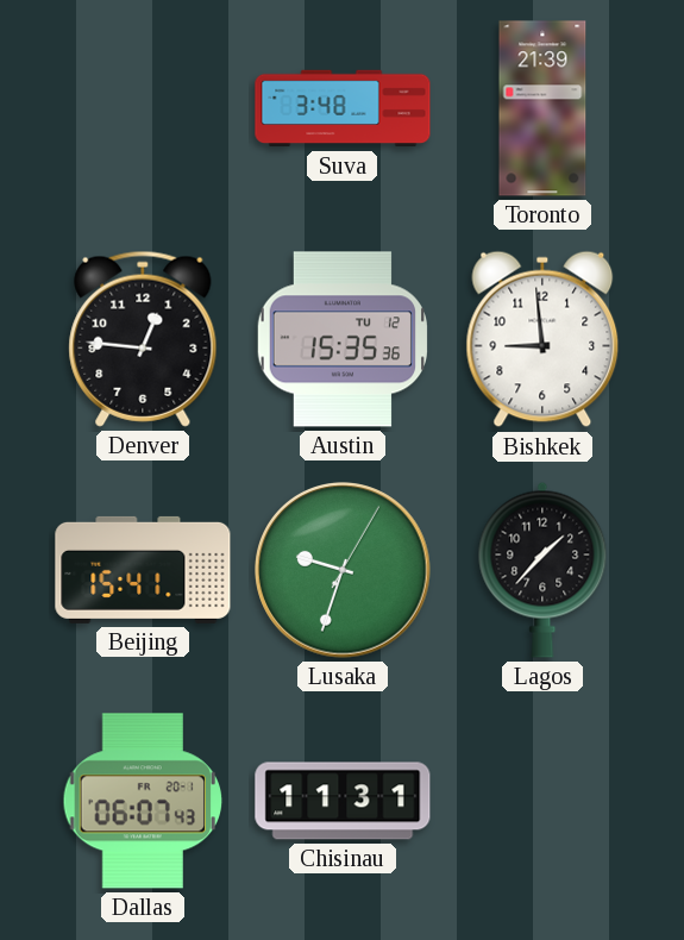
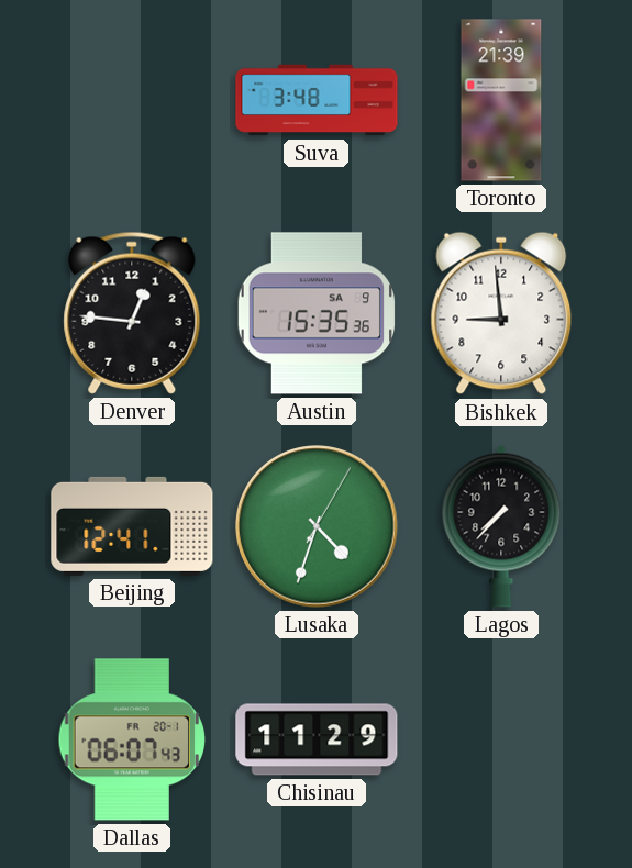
Austin date: TU 12 -> SA 9 (317, 313)
Beijing: 15:41 -> 12:41 (132, 526)
Lusaka: 9:33 -> 4:33 (317, 526)
Lagos: 1:37 -> 7:37 (501, 526)
Chisinau: 11:31 -> 11:29 (317, 739)
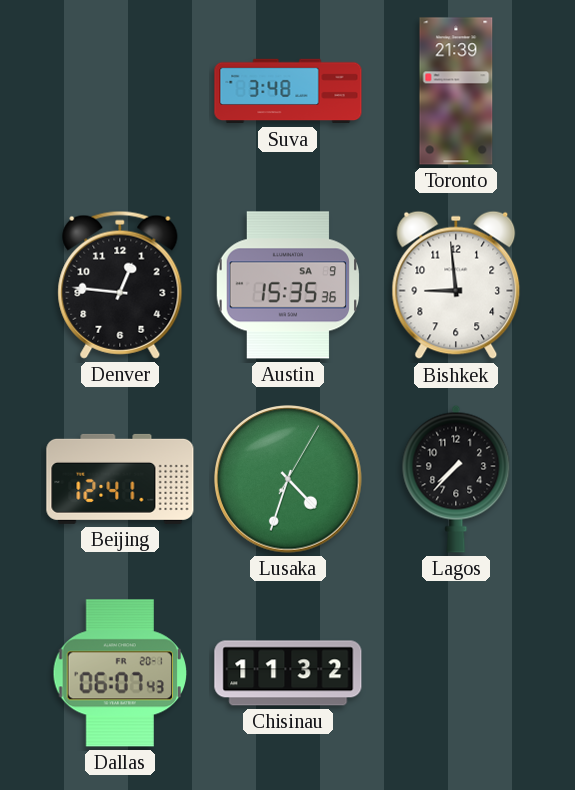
Chisinau: 11:29 -> 11:32 (288, 673)
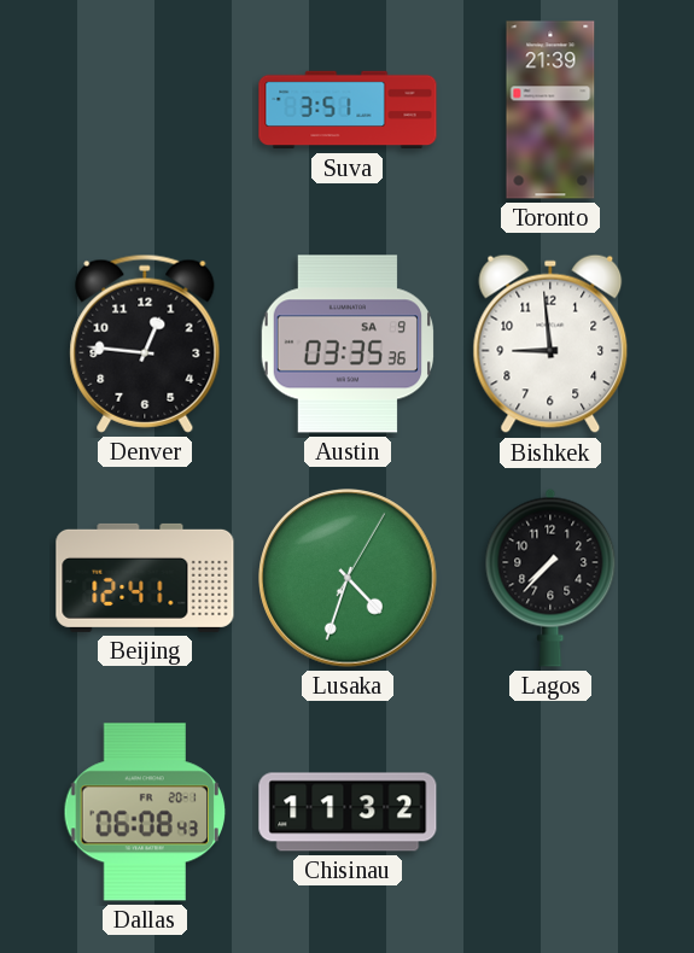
Suva: 3:48 -> 3:51 (348, 110)
Austin: 15:35 -> 03:35 (348, 344)
Dallas: 06:07 -> 06:08 (145, 812)
